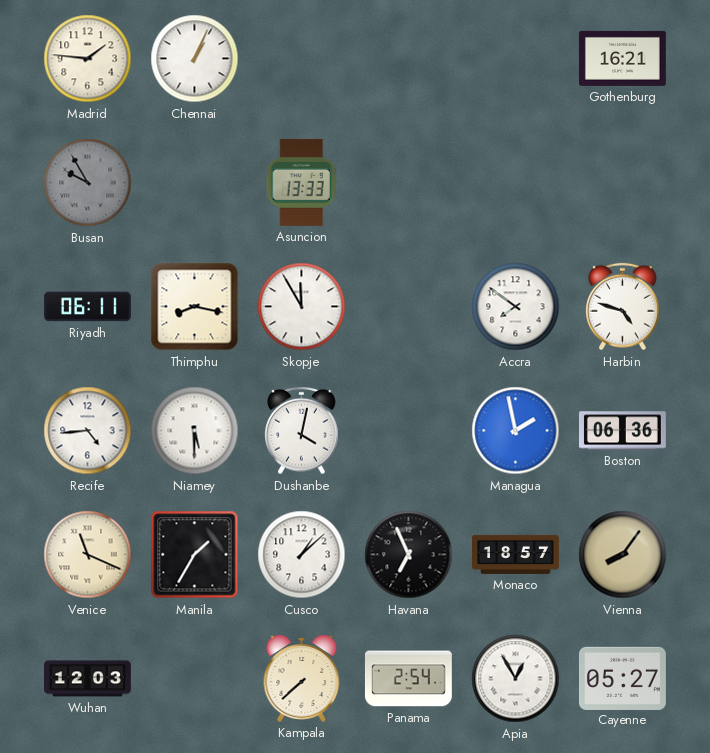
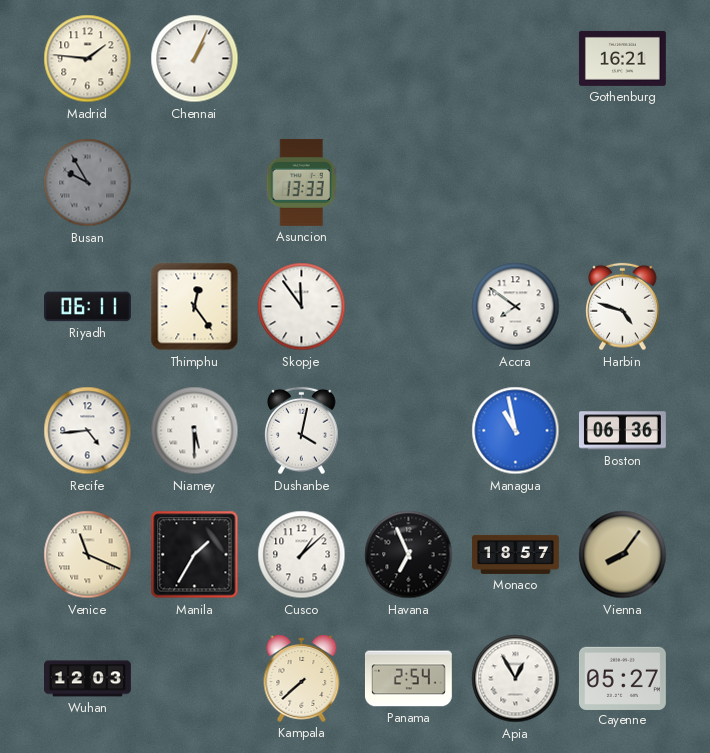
Thimphu: 8:17 -> 12:24 (195, 307)
Skopje: 11:55 -> 11:54 (302, 307)
Managua: 1:58 -> 10:58 (516, 431)
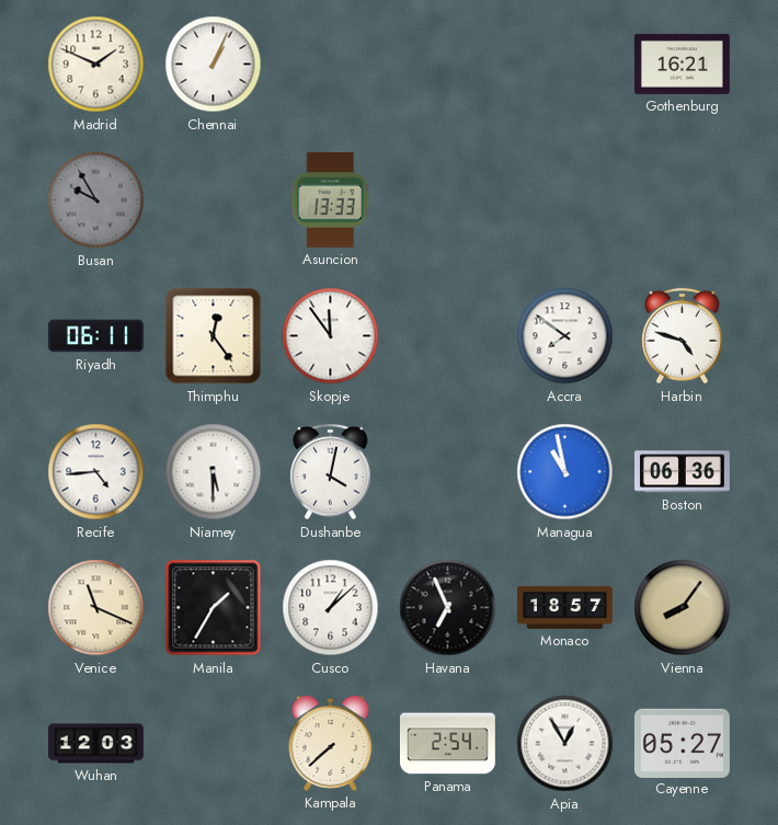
Madrid: 1:46 -> 1:49 (96, 65)
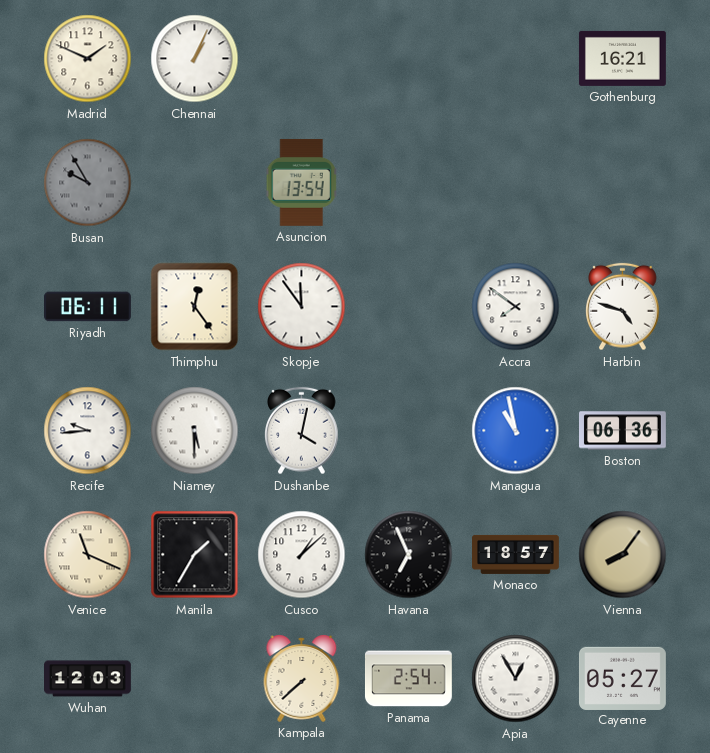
Asuncion: 13:33 -> 13:54 (302, 182)
Recife: 4:44 -> 9:44 (88, 431)
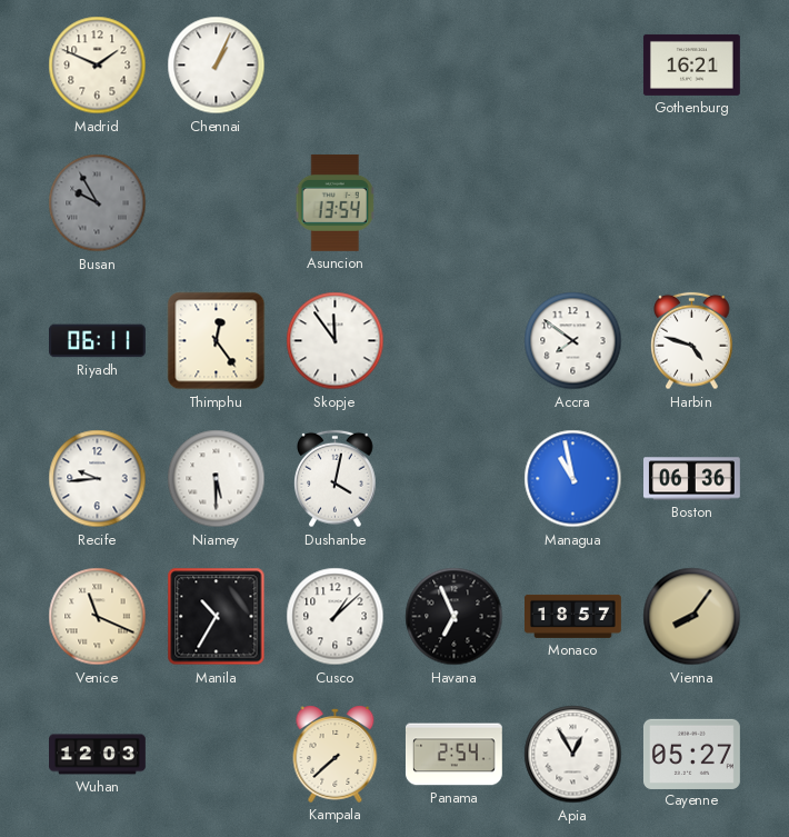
Manila: 1:35 -> 10:35 (217, 617)
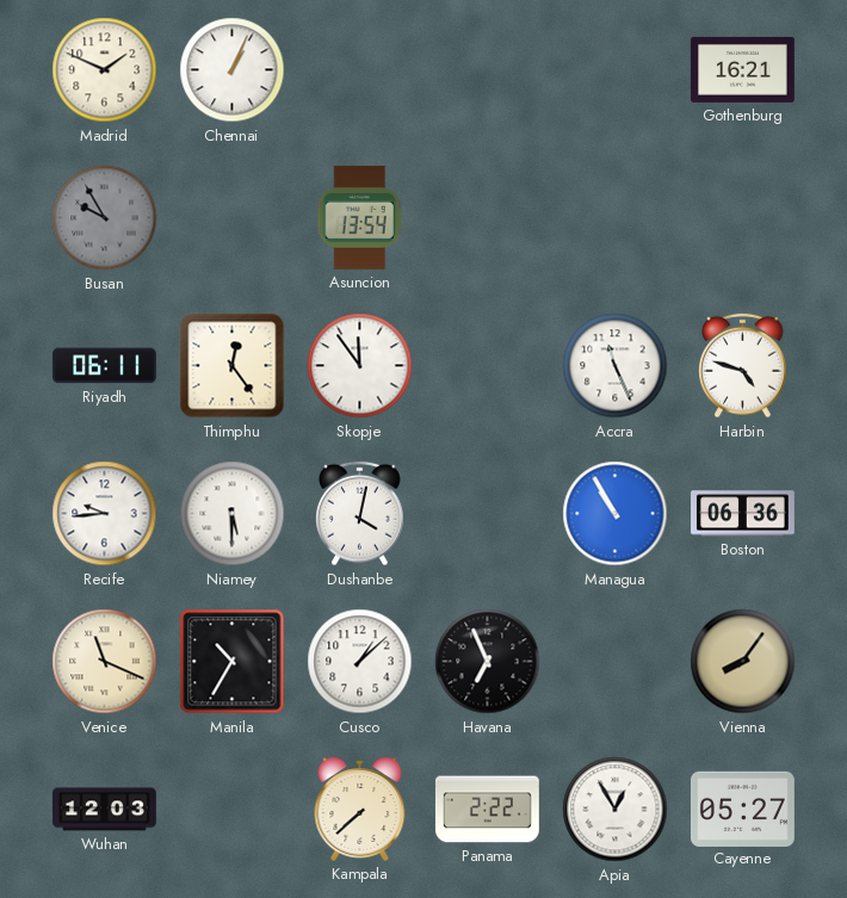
Accra: 7:51 -> 11:26 (616, 366)
Managua: 10:58 -> 10:55 (616, 514)
Monaco: 18:57 -> none (573, 616)
Panama: 2:54 -> 2:22 (487, 810)
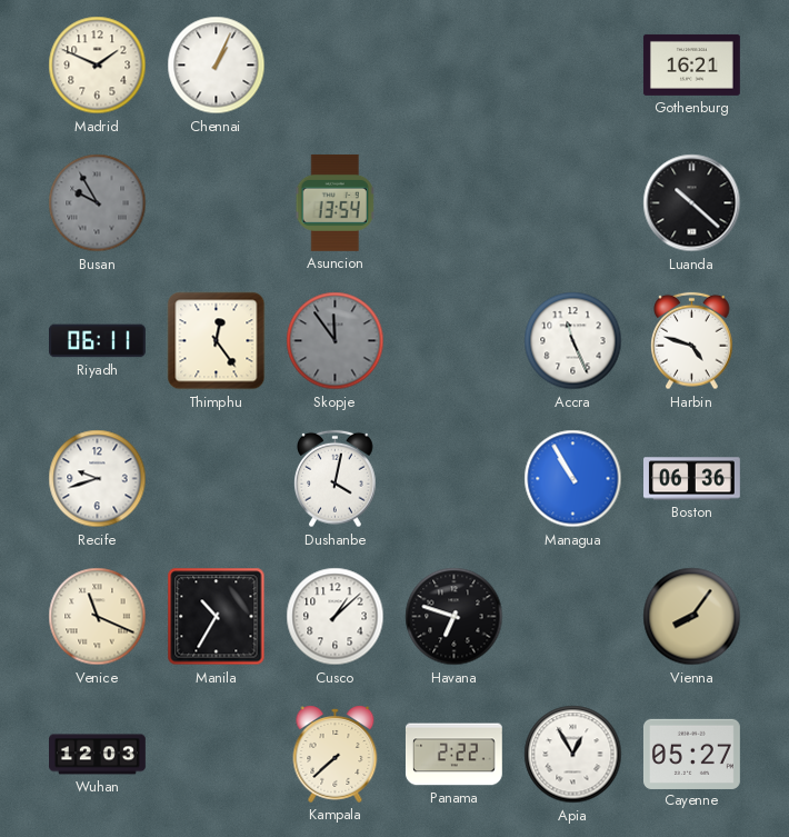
Luanda: none -> 10:22 (692, 203)
Skopje dial: white -> grey (336, 341)
Recife: 9:44 -> 9:42 (98, 479)
Niamey: 5:30 -> none (233, 514)
Havana: 6:56 -> 6:48 (455, 617)
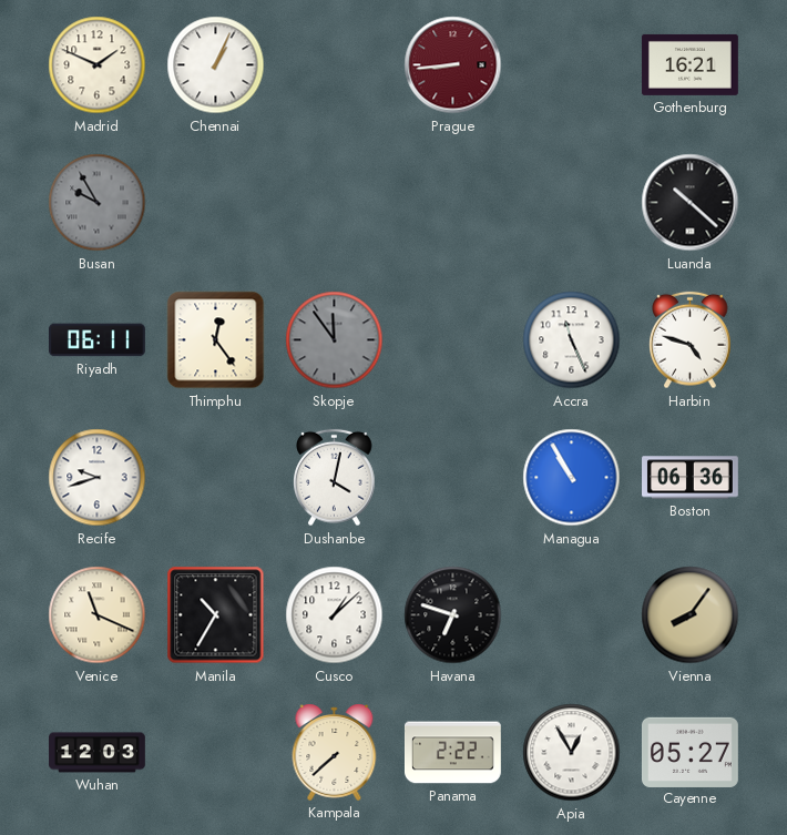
Prague: none -> 8:44 (453, 65)
Asuncion: 13:54 -> none (336, 202)
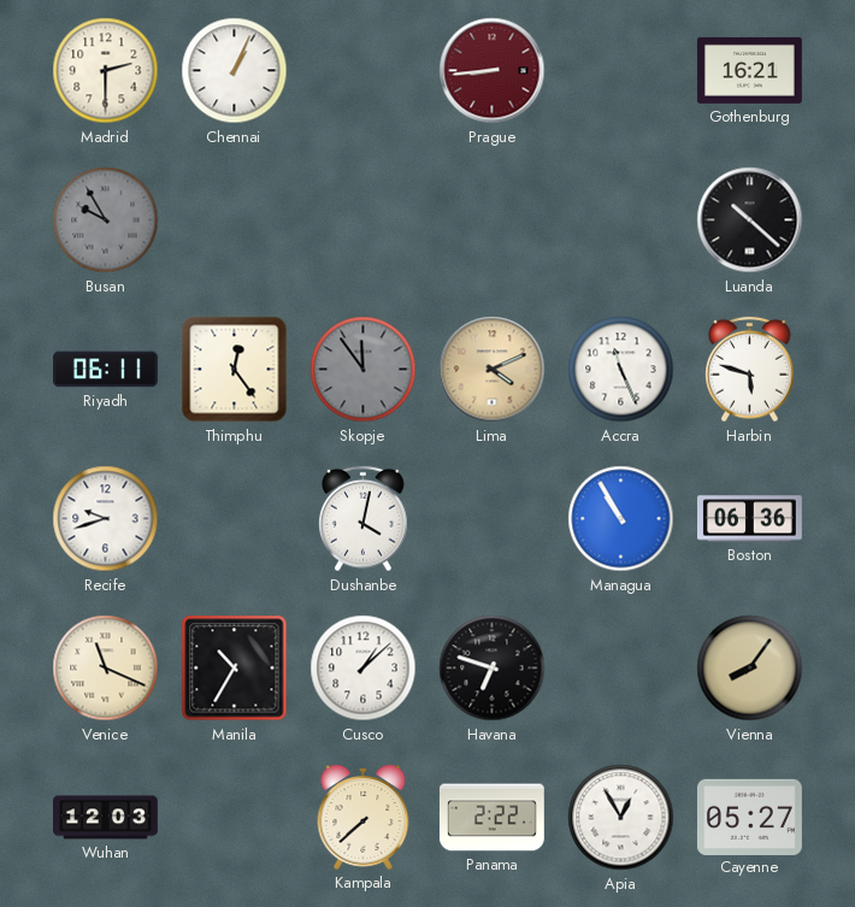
Madrid: 1:49 -> 2:30 (106, 71)
Lima: none -> 4:11 (493, 370)
Harbin: 4:48 -> 5:48 (750, 370)
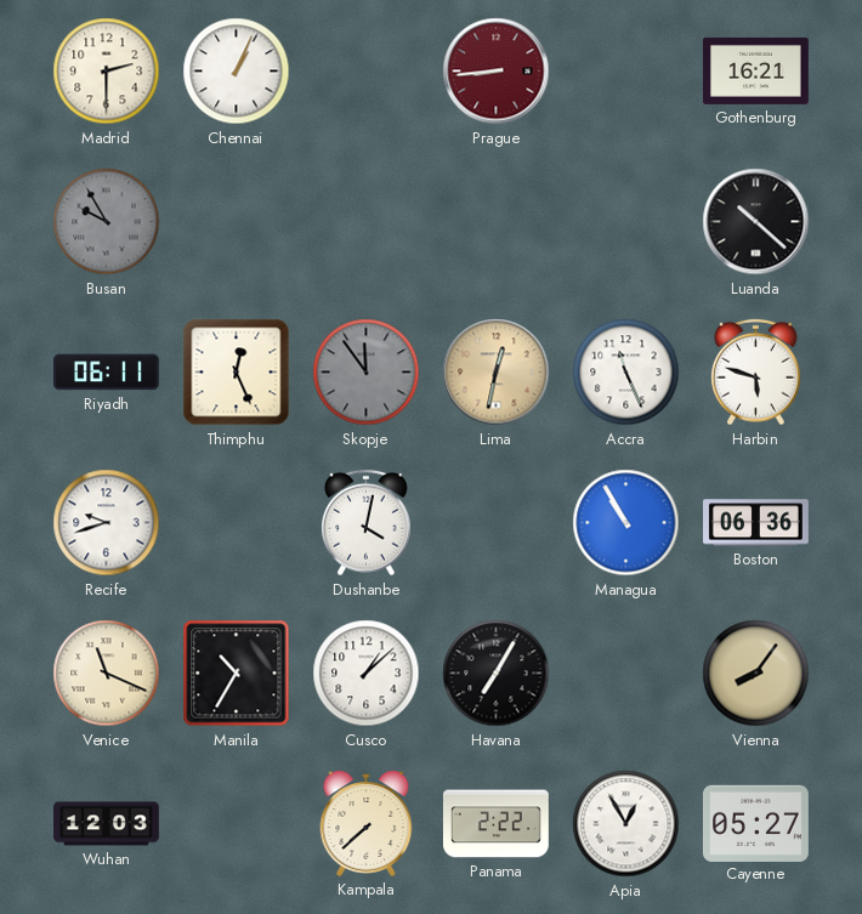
Thimphu: 12:24 -> 12:26 (237, 373)
Lima: 4:11 -> 12:32 (497, 373)
Havana: 6:48 -> 7:05 (497, 674)
